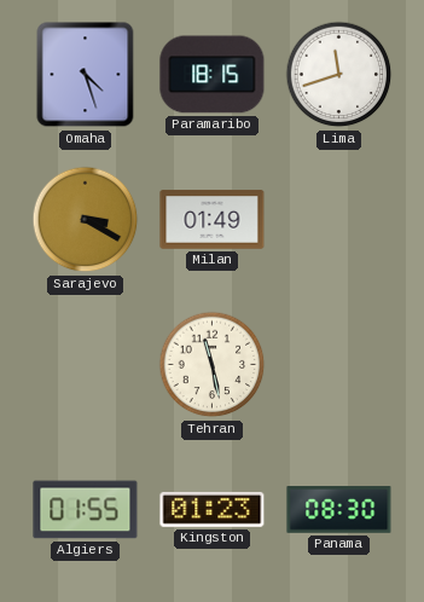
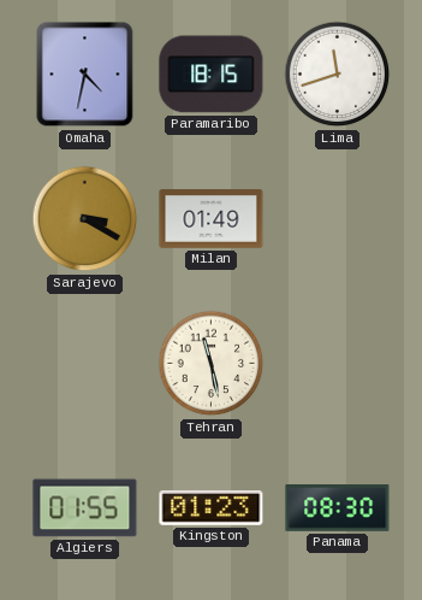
Omaha: 4:27 -> 4:32 (85, 75)
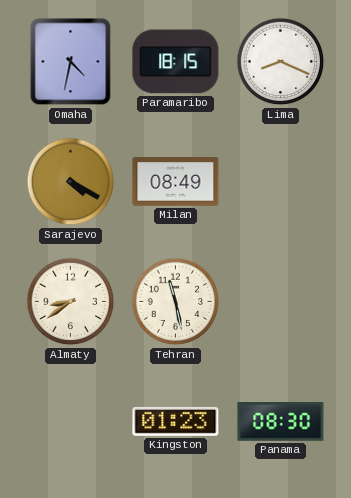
Lima: 11:42 -> 8:19 (281, 62)
Sarajevo: 3:20 -> 4:20 (71, 182)
Milan: 01:49 -> 08:49 (176, 182)
Almaty: none -> 8:39 (71, 302)
Algiers: 01:55 -> none (85, 508)
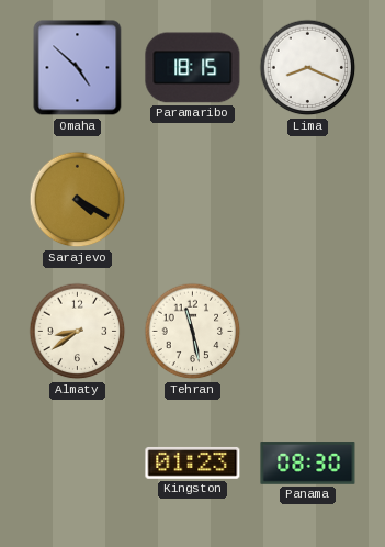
Omaha: 4:32 -> 4:52 (78, 68)
Milan: 08:49 -> none (176, 182)
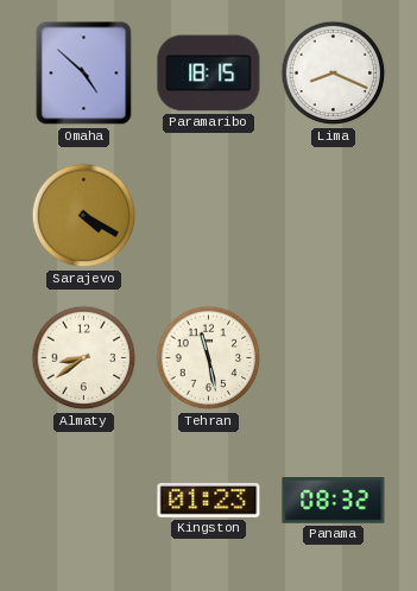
Panama: 08:30 -> 08:32 (334, 501)
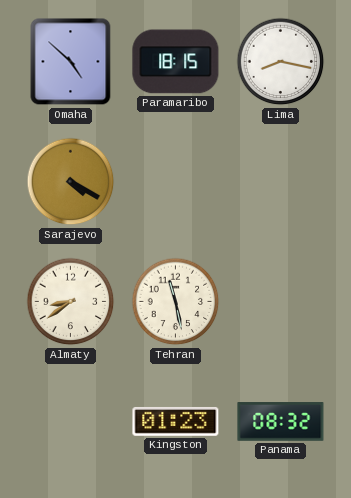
Lima: 8:19 -> 8:17 (281, 62)
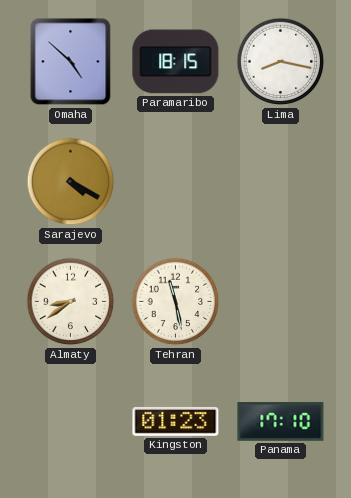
Panama: 08:32 -> 17:10 (281, 422)
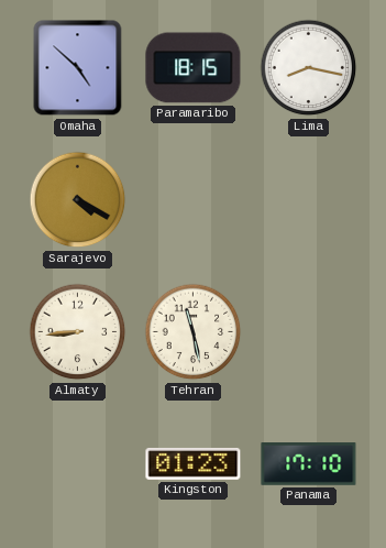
Almaty: 8:39 -> 8:44 (78, 332)
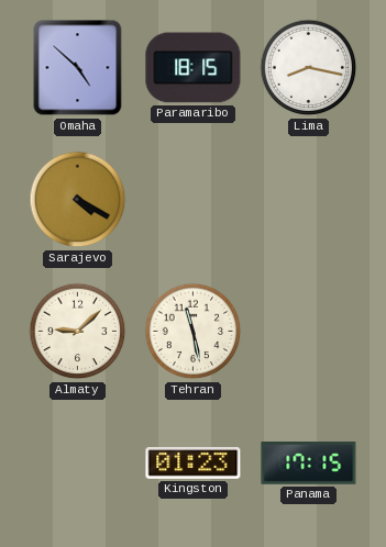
Almaty: 8:44 -> 9:08 (78, 332)
Panama: 17:10 -> 17:15 (309, 464)
